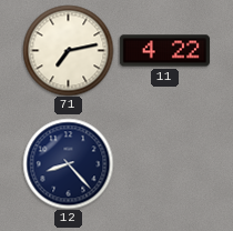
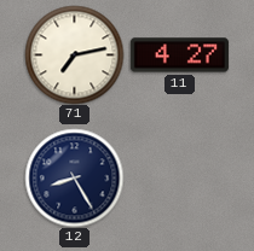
11: 4:22 -> 4:27 (179, 56)
12: 8:23 -> 8:25 (74, 177)
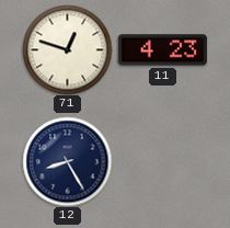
71: 7:13 -> 12:48 (67, 49)
11: 4:27 -> 4:23 (162, 50)
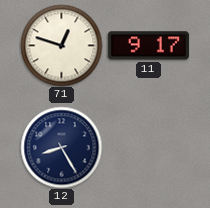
11: 4:23 -> 9:17 (148, 46)
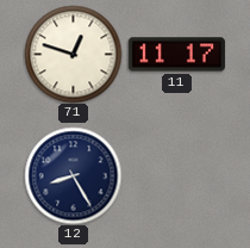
11: 9:17 -> 11:17 (176, 55)
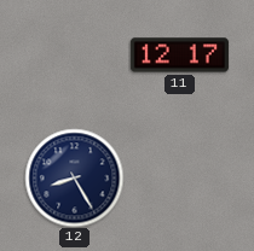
71: 12:48 -> none (73, 54)
11: 11:17 -> 12:17 (179, 56)
